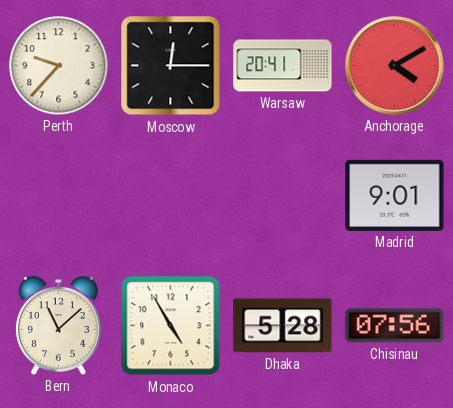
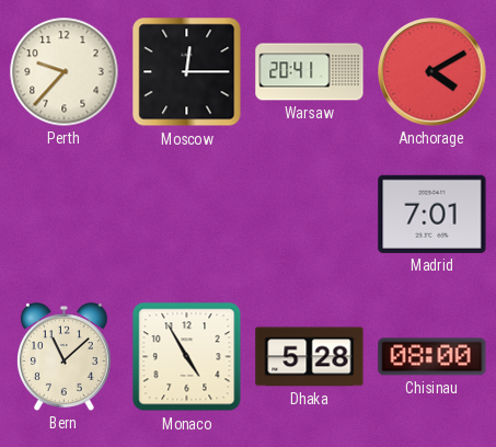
Madrid: 9:01 -> 7:01 (432, 214)
Chisinau: 07:56 -> 08:00 (432, 357)
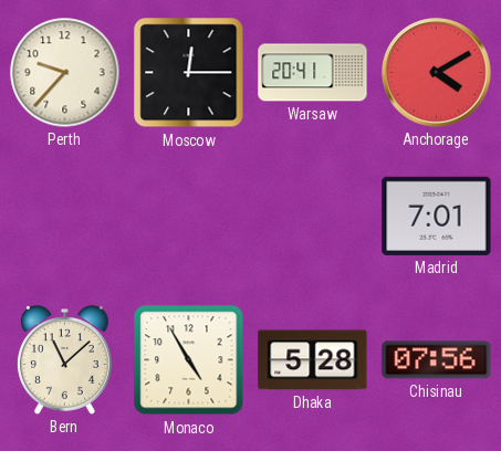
Chisinau: 08:00 -> 07:56 (437, 360)
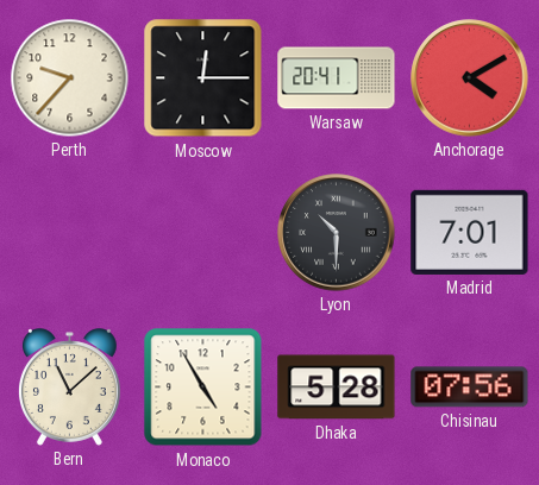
Lyon: none -> 10:30 (337, 233)
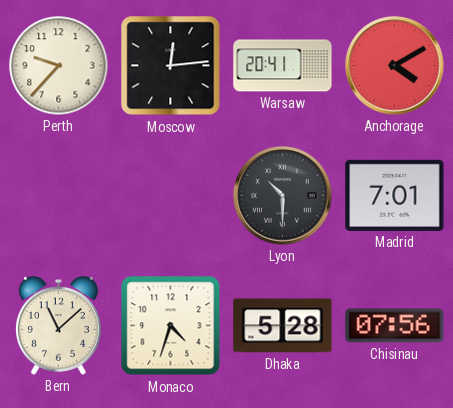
Moscow: 12:15 -> 12:14 (171, 66)
Monaco: 4:55 -> 4:33 (171, 326)
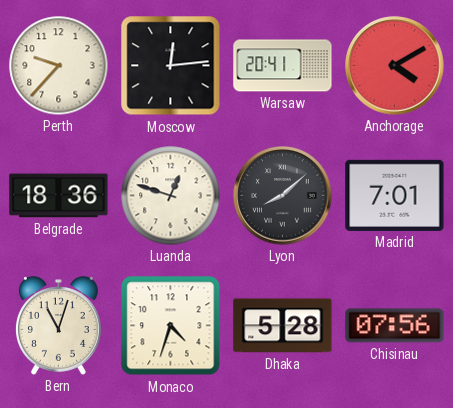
Belgrade: none -> 18:36 (59, 196)
Luanda: none -> 12:48 (171, 196)
Lyon: 10:30 -> 8:08 (283, 196)
Bern: 11:08 -> 11:03 (58, 326)
